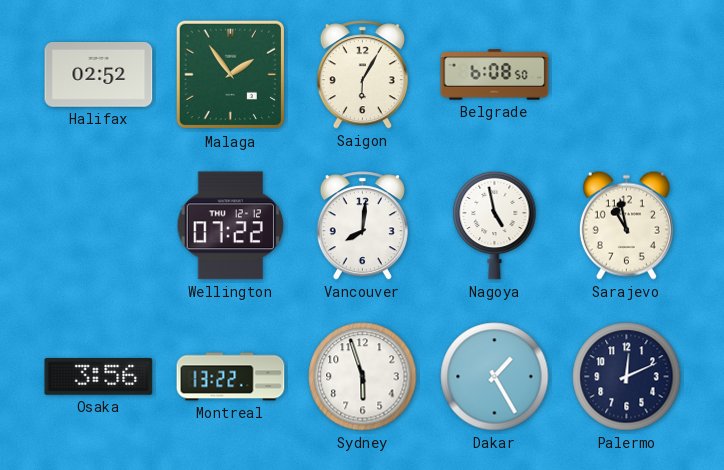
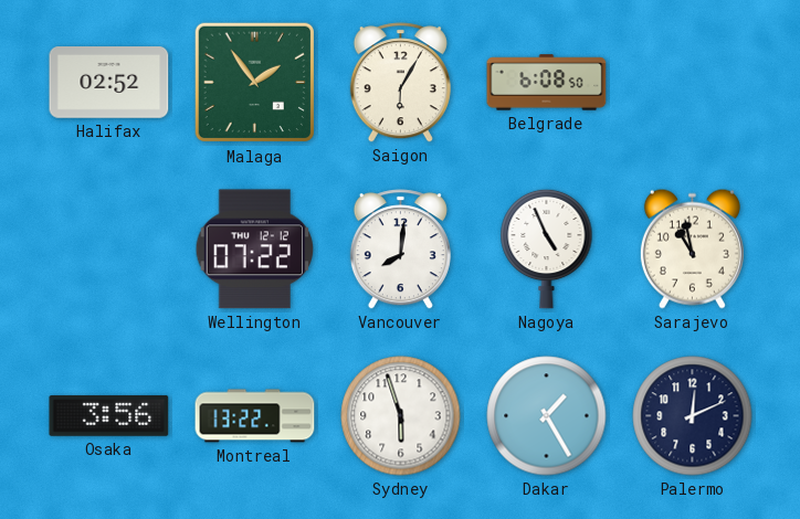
Nagoya: 4:58 -> 4:56 (547, 248)
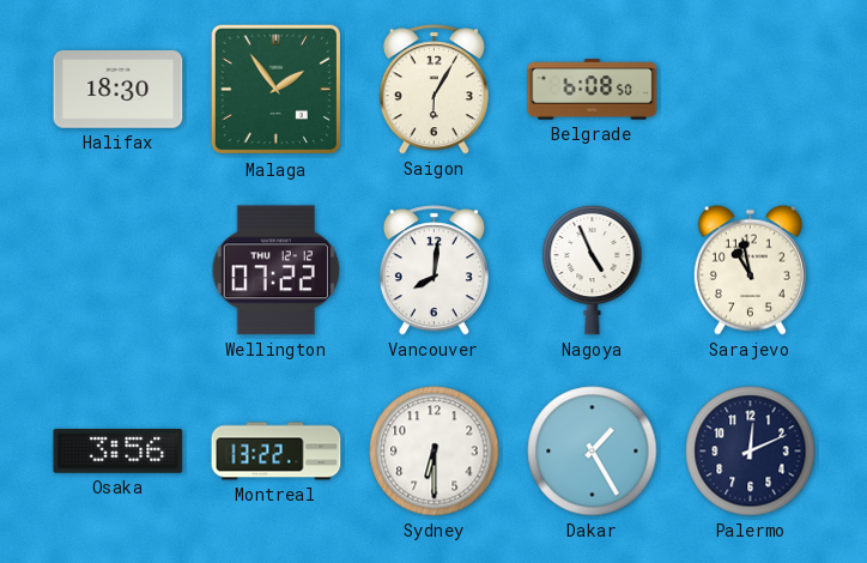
Halifax: 02:52 -> 18:30 (119, 90)
Sydney: 5:57 -> 6:30 (435, 452)
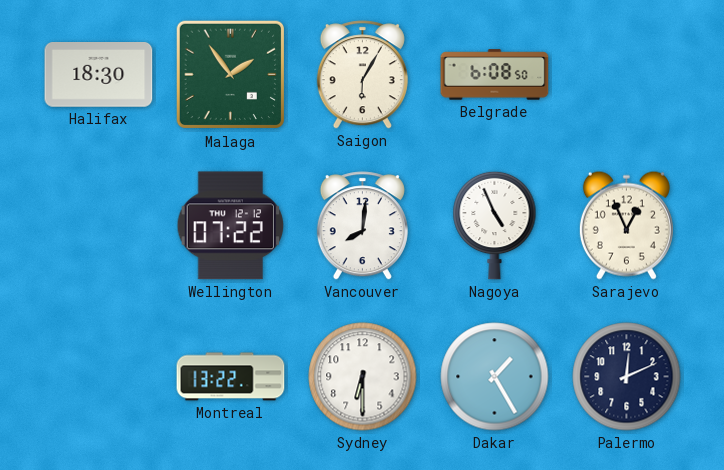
Sarajevo: 10:58 -> 12:56 (626, 225)
Osaka: 3:56 -> none (119, 450)
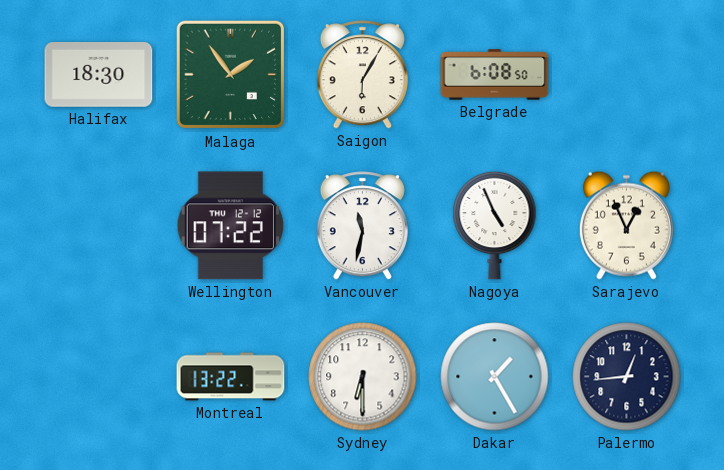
Vancouver: 8:01 -> 11:32 (362, 226)
Palermo: 12:11 -> 12:44 (627, 377)
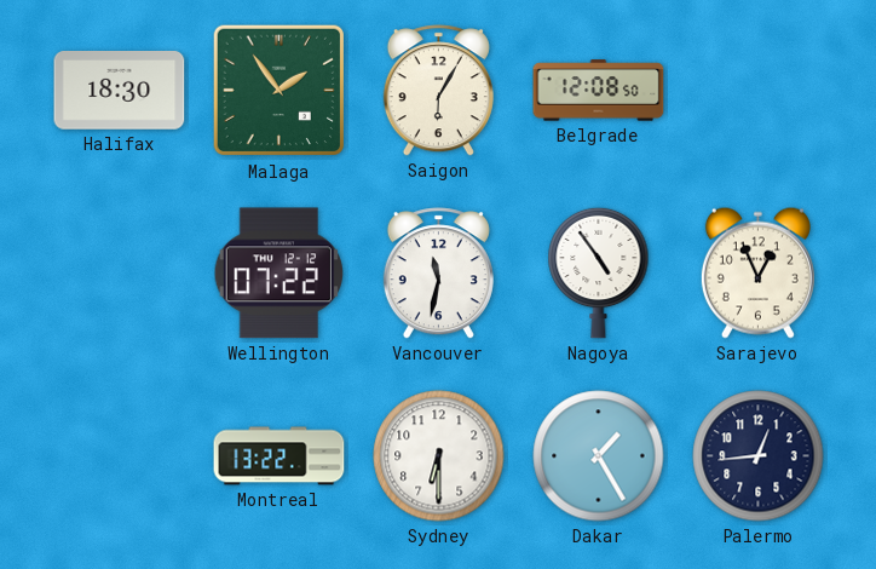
Belgrade: 6:08 -> 12:08 (599, 91)
Nagoya: 4:56 -> 4:54 (599, 272)
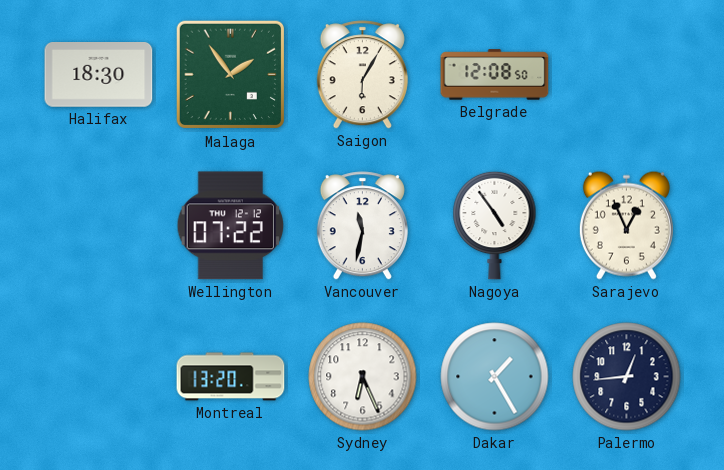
Montreal: 13:22 -> 13:20 (231, 377)
Sydney: 6:30 -> 6:26 (363, 377)
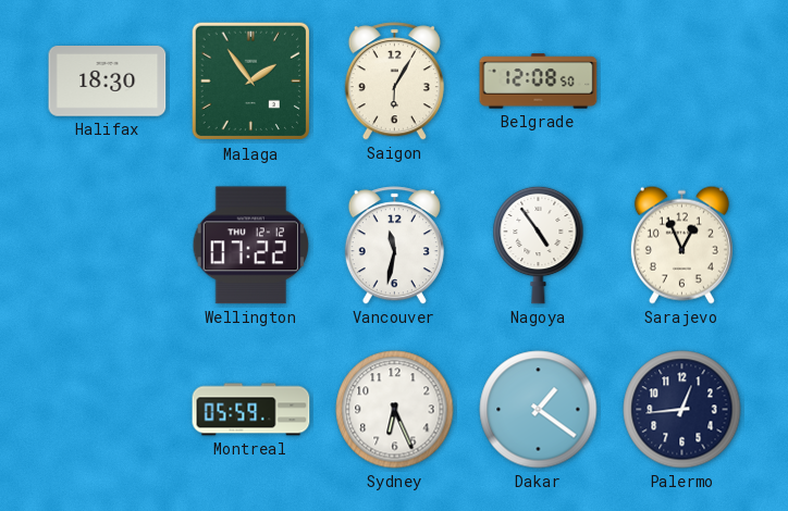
Montreal: 13:20 -> 05:59 (251, 410)
Dakar: 1:25 -> 1:21 (539, 410)
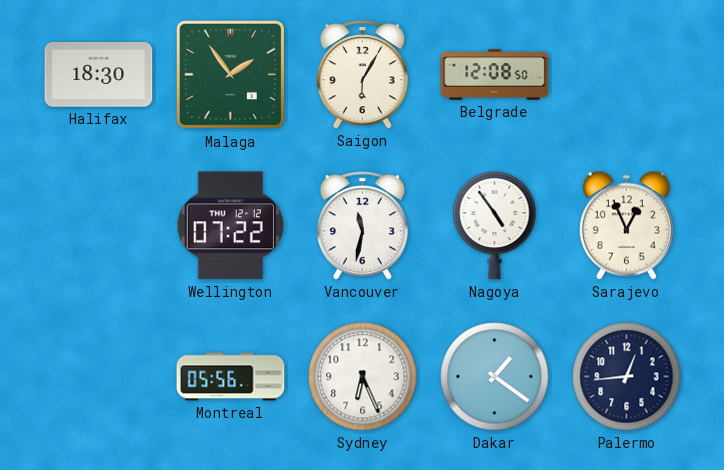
Montreal: 05:59 -> 05:56 (231, 377)
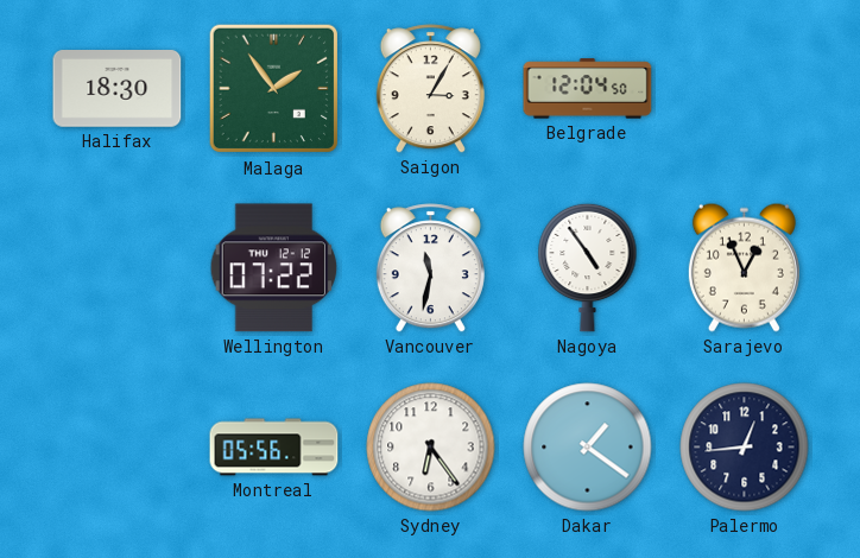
Saigon: 6:05 -> 3:05 (430, 89)
Belgrade: 12:08 -> 12:04 (588, 89)
Sydney: 6:26 -> 6:24 (431, 448)
